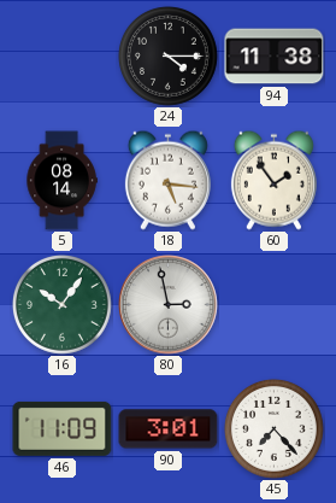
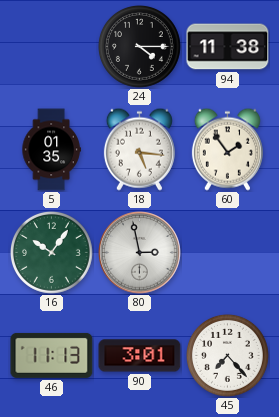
5: 08:14 -> 01:35 (51, 150)
46: 11:09 -> 11:13 (52, 355)
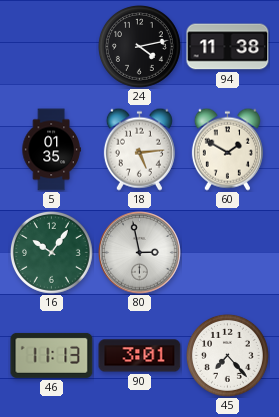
24: 4:15 -> 4:13 (139, 46)
18: 5:16 -> 5:14 (139, 149)
60: 1:54 -> 1:50 (227, 149)
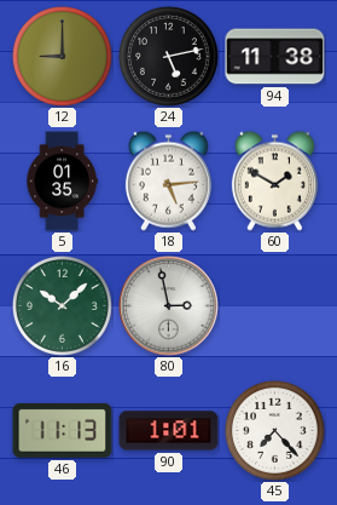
12: none -> 9:00 (62, 56)
24: 4:13 -> 5:13 (168, 56)
16: 10:06 -> 10:08 (62, 305)
90: 3:01 -> 1:01 (169, 431)
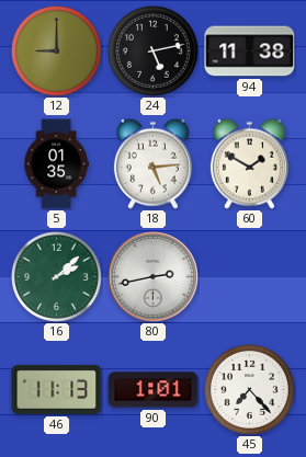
16: 10:08 -> 2:08 (56, 276)
80: 2:58 -> 2:43 (154, 277)
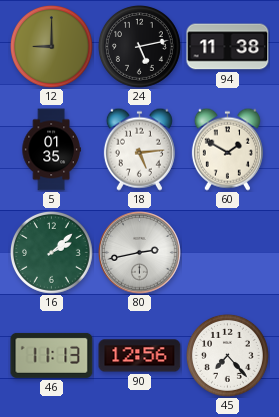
90: 1:01 -> 12:56 (140, 356)
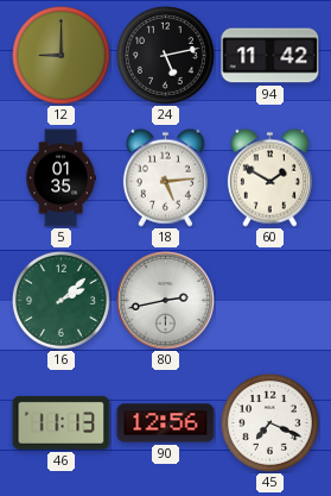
94: 11:38 -> 11:42 (270, 56)
45: 7:23 -> 7:19 (269, 422)
